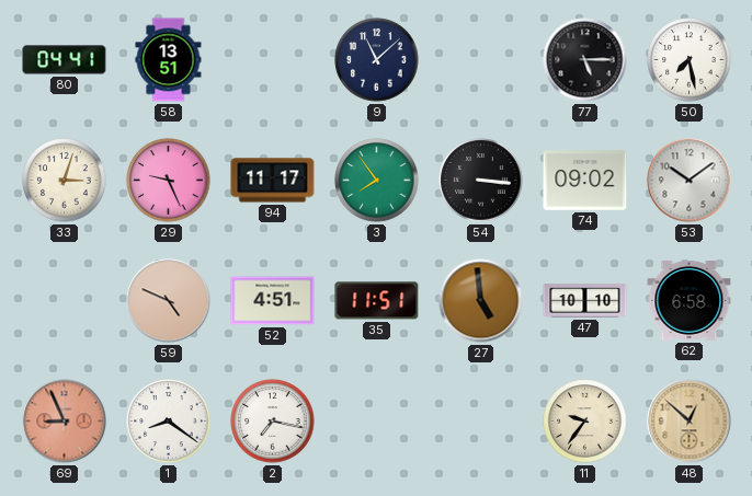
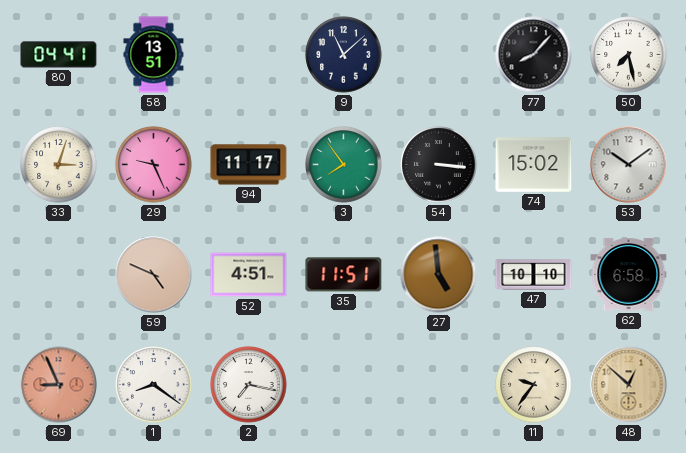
77: 5:15 -> 8:07 (534, 55)
74: 09:02 -> 15:02 (534, 165)
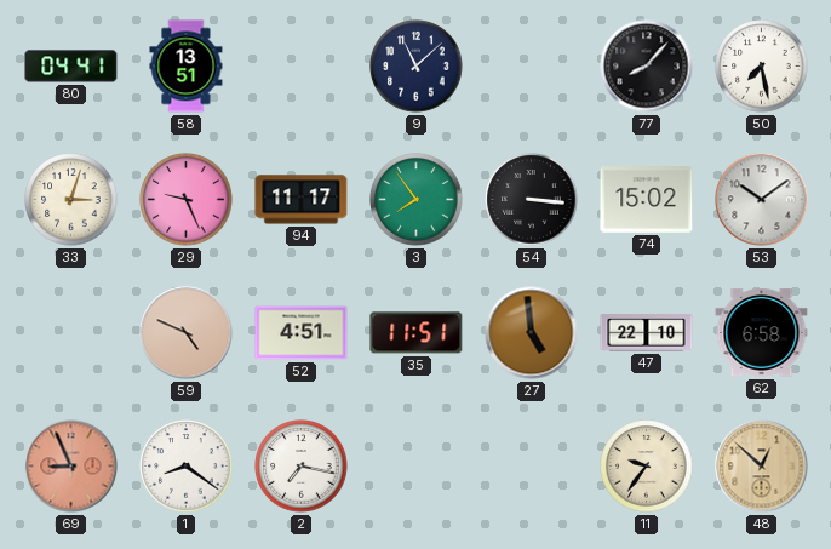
47: 10:10 -> 22:10 (647, 333)
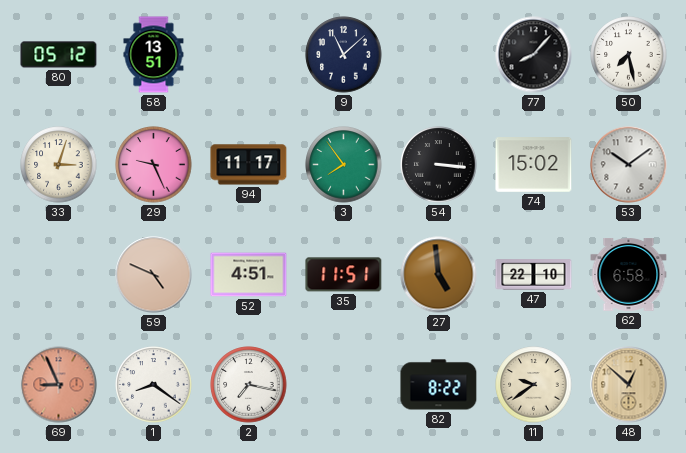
80: 04:41 -> 05:12 (59, 55)
82: none -> 8:22 (439, 385)
11: 9:36 -> 9:39 (534, 385)
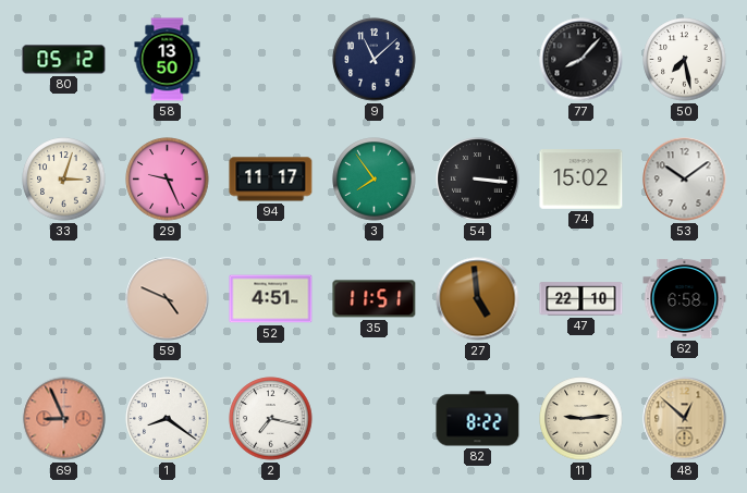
58: 13:51 -> 13:50 (168, 60)
11: 9:39 -> 9:14 (581, 419)
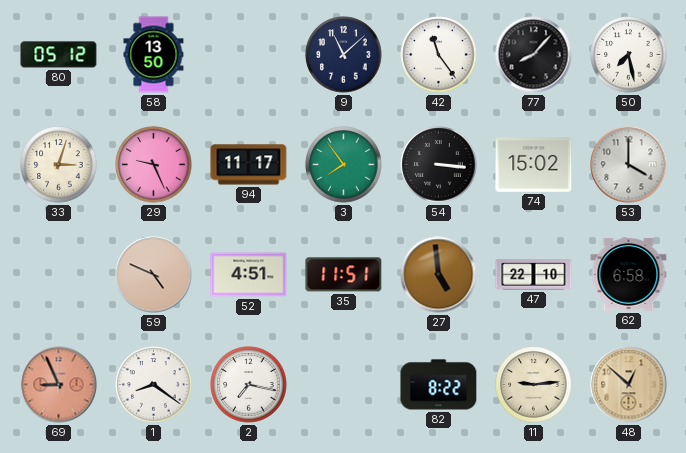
42: none -> 11:24 (439, 55)
53: 10:09 -> 4:00 (629, 165)
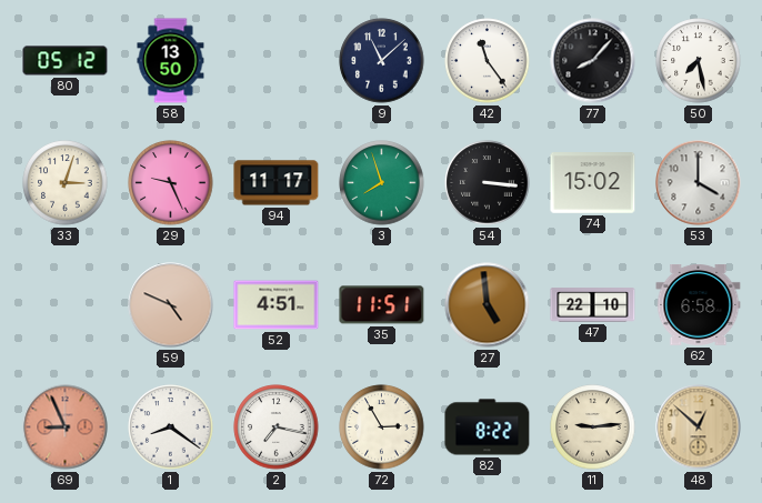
3: 7:54 -> 7:57 (382, 183)
72: none -> 2:55 (382, 427)
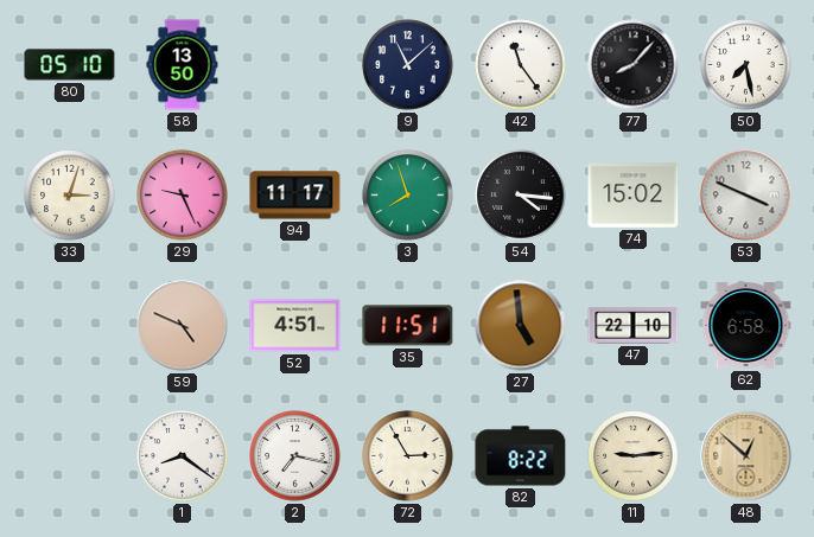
80: 05:12 -> 05:10 (70, 65)
54: 3:16 -> 4:16 (521, 196)
53: 4:00 -> 3:49 (746, 196)
69: 8:56 -> none (66, 427)
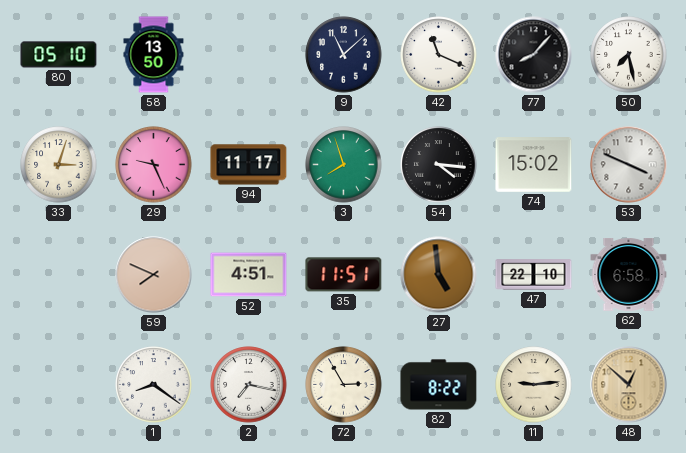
42: 11:24 -> 11:19 (439, 55)
59: 4:49 -> 7:49 (154, 275)
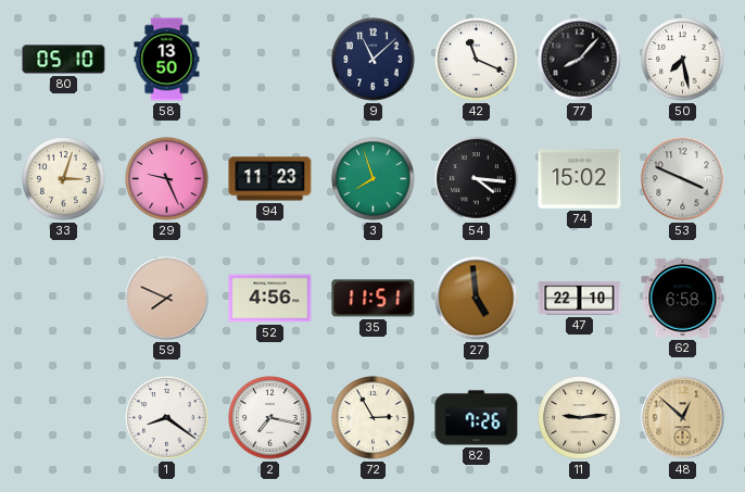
94: 11:17 -> 11:23 (270, 179)
52: 4:51 -> 4:56 (270, 299)
82: 8:22 -> 7:26 (477, 418)
